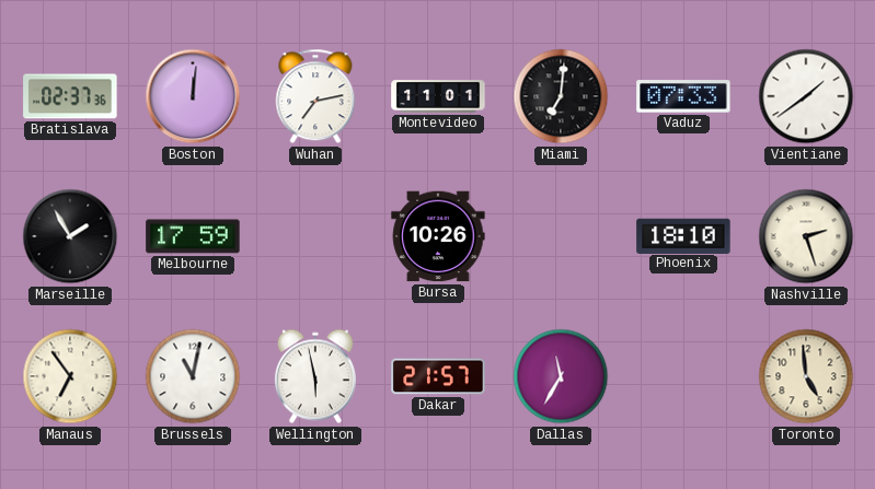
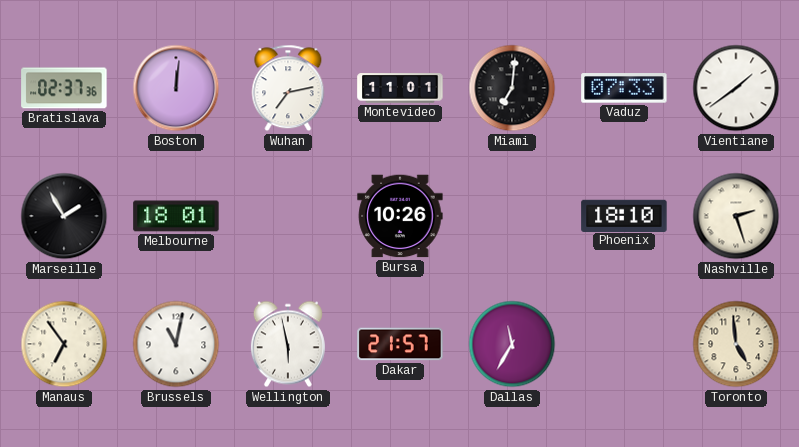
Melbourne: 17:59 -> 18:01 (176, 216)
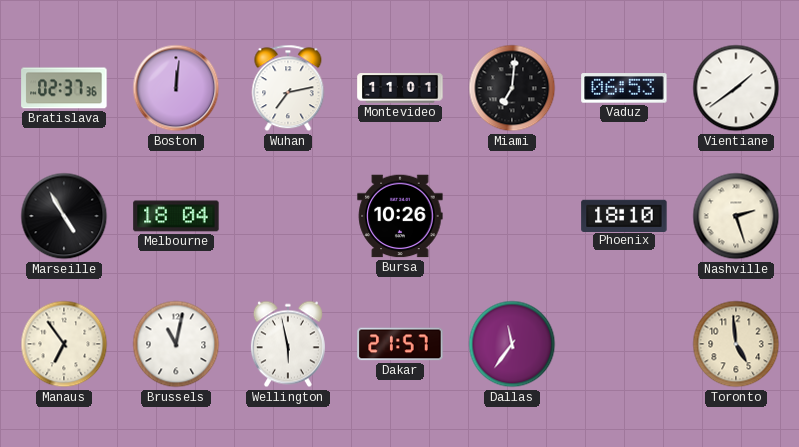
Vaduz: 07:33 -> 06:53 (624, 88)
Marseille: 1:55 -> 4:55 (64, 216)
Melbourne: 18:01 -> 18:04 (176, 216)
Dallas: 11:35 -> 11:36 (512, 344)
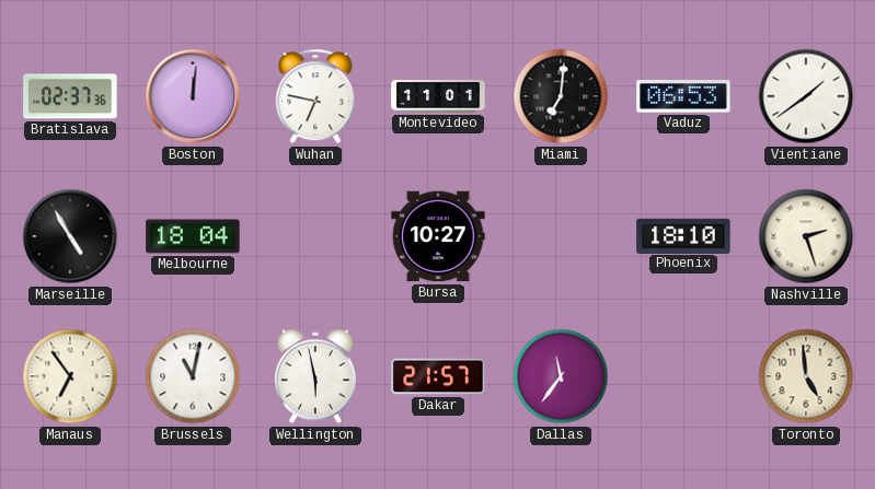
Wuhan: 7:13 -> 6:47 (315, 96)
Bursa: 10:26 -> 10:27 (438, 236)
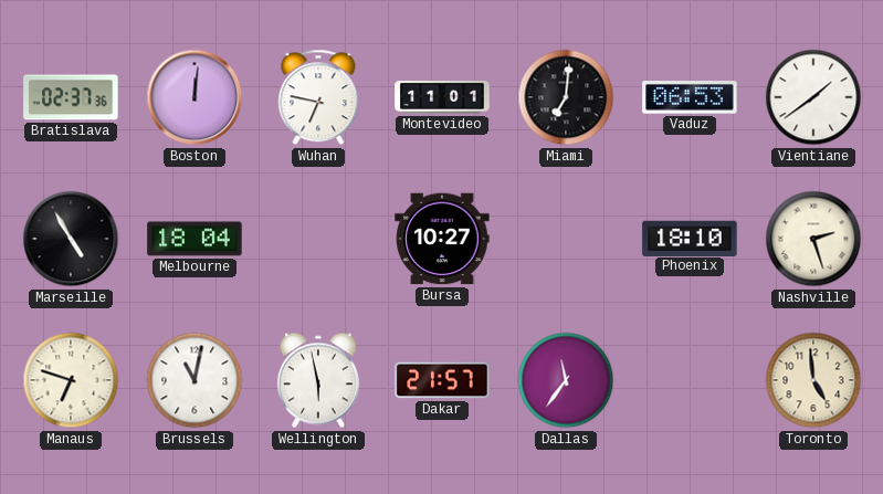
Manaus: 6:54 -> 6:48 (71, 380)
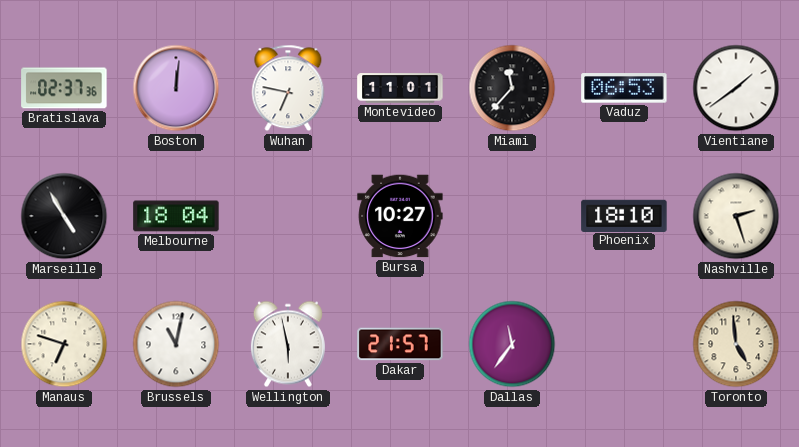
Miami: 7:01 -> 11:37 (512, 88)
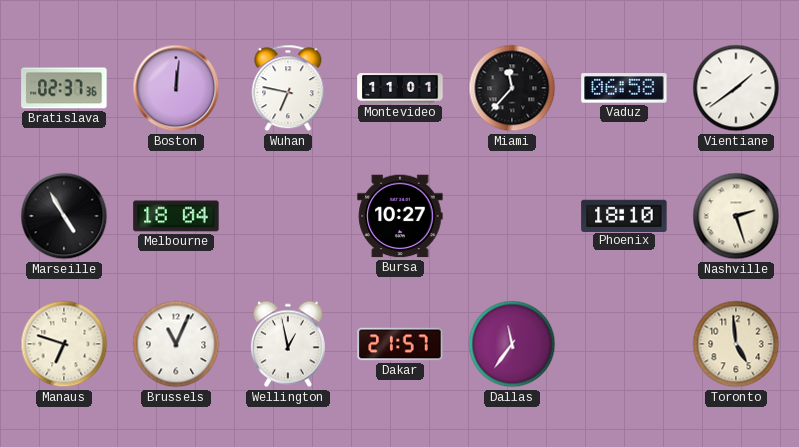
Vaduz: 06:53 -> 06:58 (624, 88)
Brussels: 11:02 -> 11:04 (176, 344)
Wellington: 5:58 -> 12:58 (288, 344)
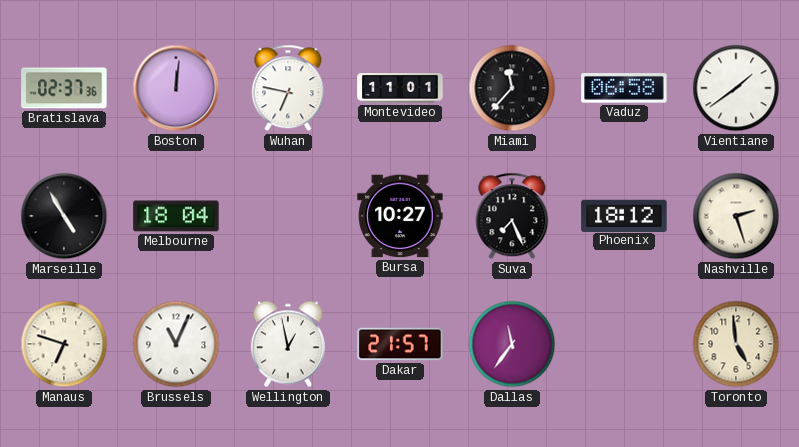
Suva: none -> 7:26 (512, 216)
Phoenix: 18:10 -> 18:12 (624, 215)
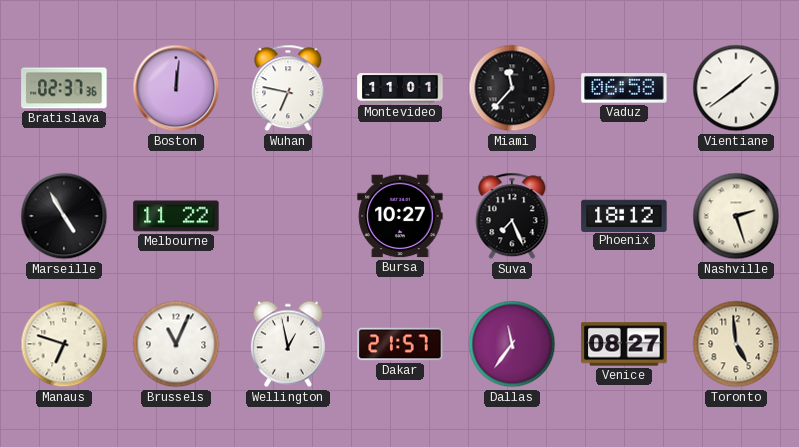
Melbourne: 18:04 -> 11:22 (176, 216)
Venice: none -> 08:27 (624, 344)
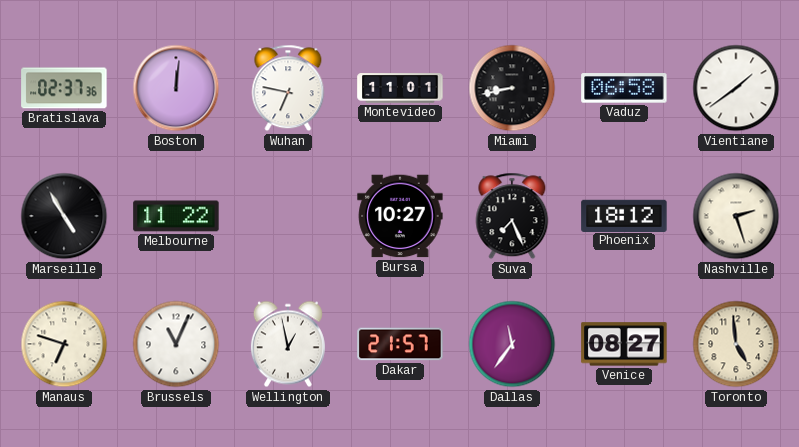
Miami: 11:37 -> 8:43 (512, 88)
